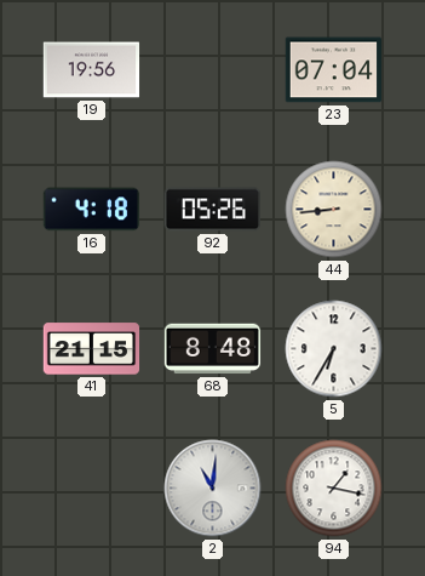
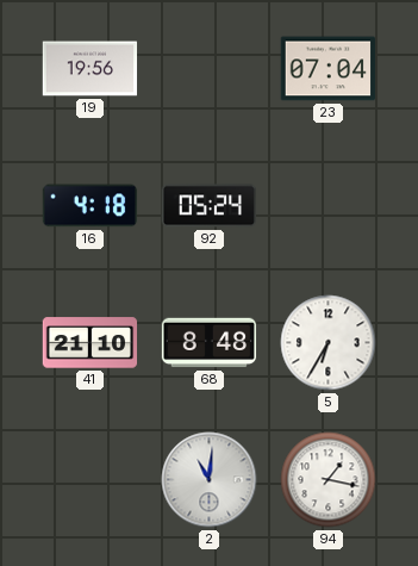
92: 05:26 -> 05:24 (208, 206)
44: 8:44 -> none (334, 210)
41: 21:15 -> 21:10 (91, 343)
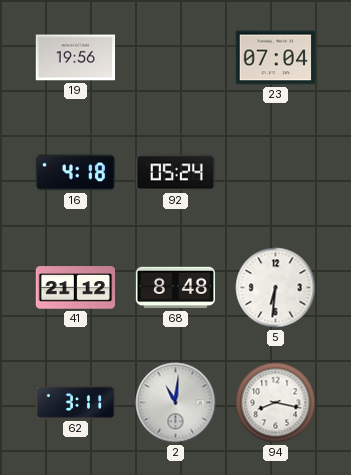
41: 21:10 -> 21:12 (76, 288)
5: 6:35 -> 6:31 (276, 288)
62: none -> 3:11 (76, 402)
94: 1:17 -> 8:17 (276, 403)
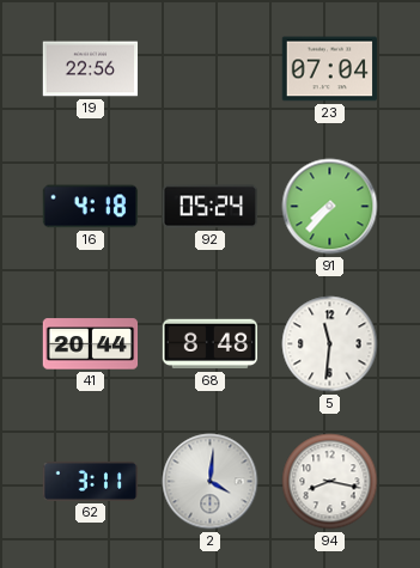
19: 19:56 -> 22:56 (91, 69)
91: none -> 7:37 (330, 207)
41: 21:12 -> 20:44 (91, 344)
5: 6:31 -> 11:31 (330, 344)
2: 11:01 -> 4:01 (211, 482)
